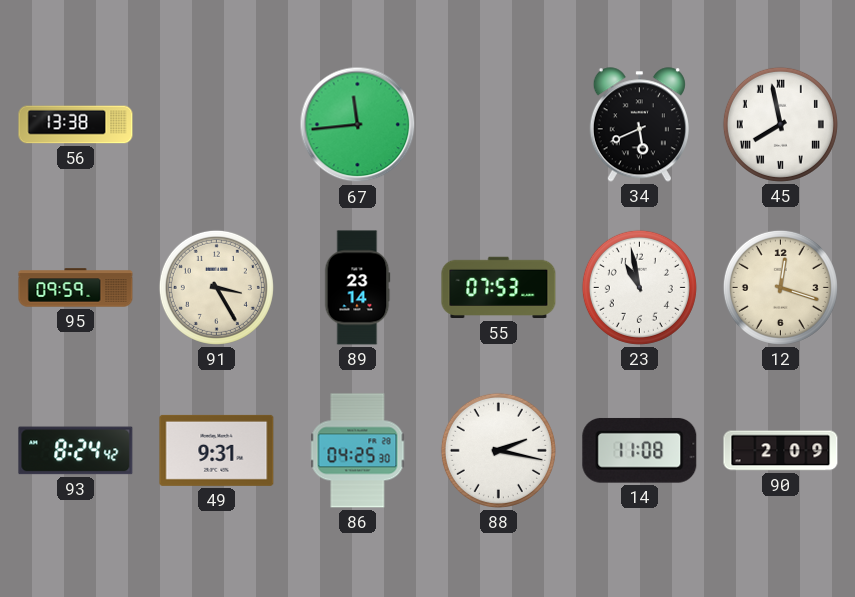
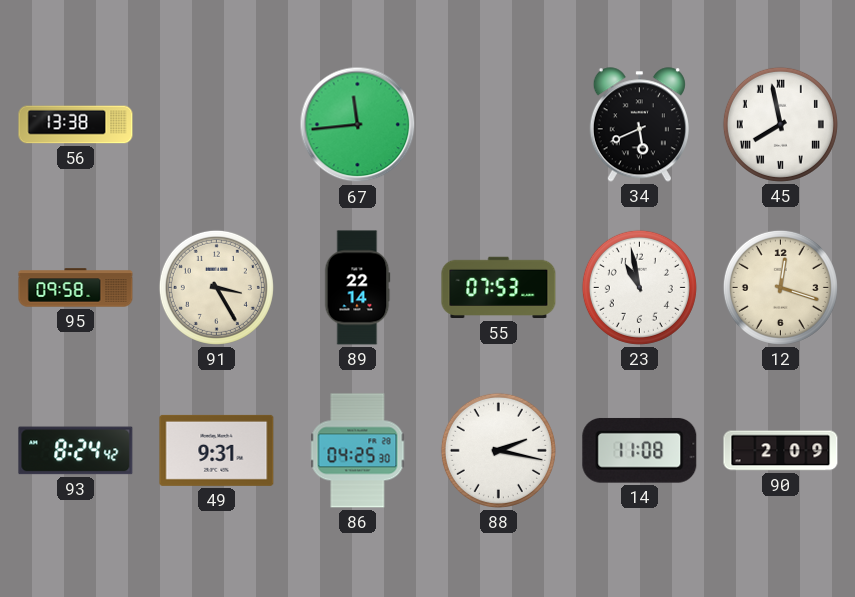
95: 09:59 -> 09:58 (76, 288)
89: 23:14 -> 22:14 (357, 288)
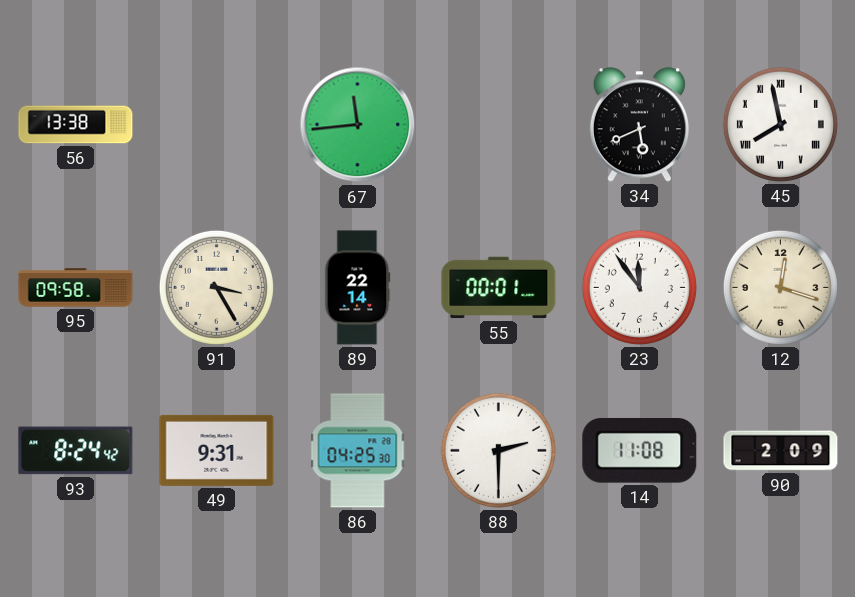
55: 07:53 -> 00:01 (499, 288)
23: 10:58 -> 11:54 (639, 287)
88: 2:17 -> 2:30 (498, 450)
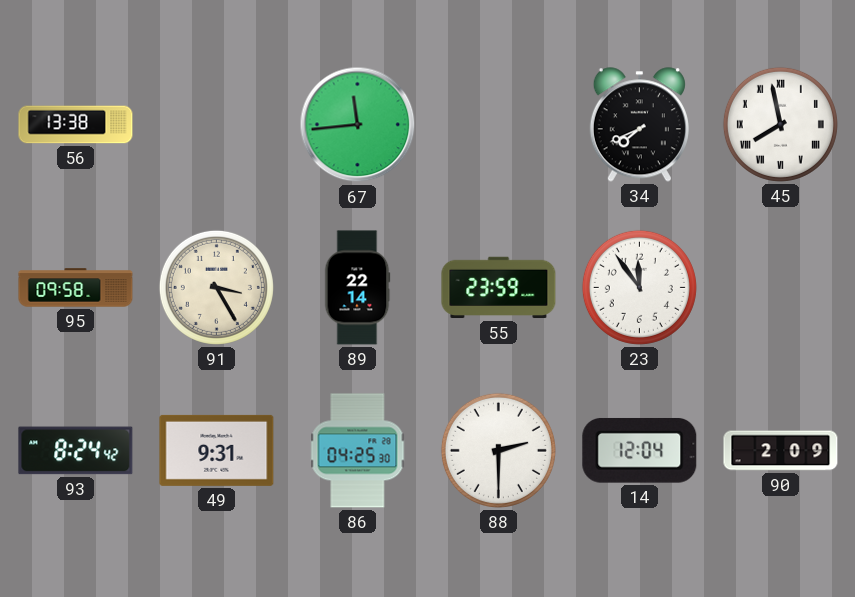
34: 5:41 -> 7:41 (639, 125)
55: 00:01 -> 23:59 (499, 288)
12: 12:18 -> none (780, 287)
14: 11:08 -> 12:04 (640, 450)
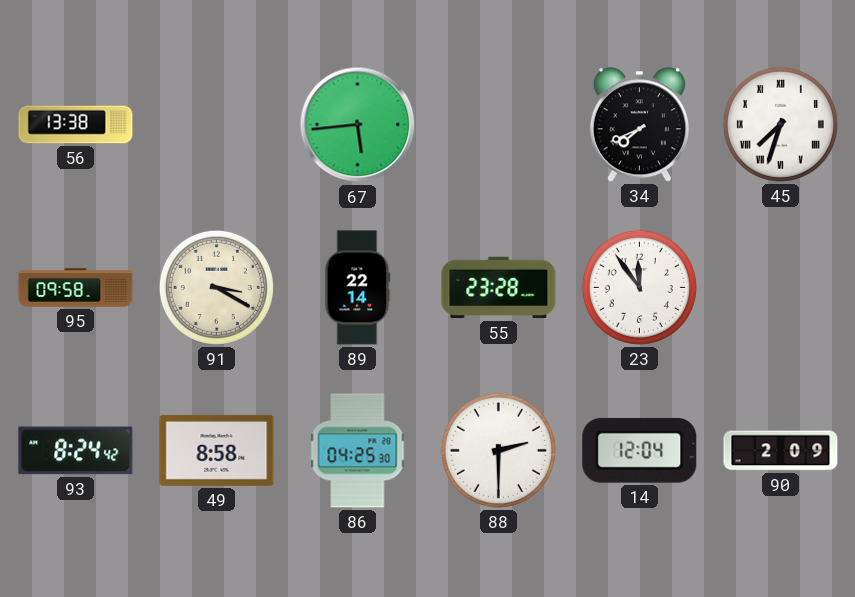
67: 11:44 -> 5:44 (358, 125)
45: 7:58 -> 7:33 (780, 124)
91: 3:25 -> 3:20 (216, 287)
55: 23:59 -> 23:28 (499, 288)
49: 9:31 -> 8:58 (217, 450)
